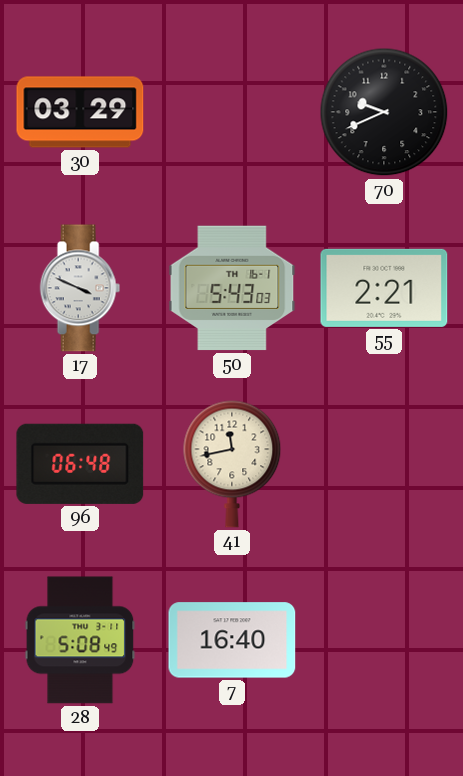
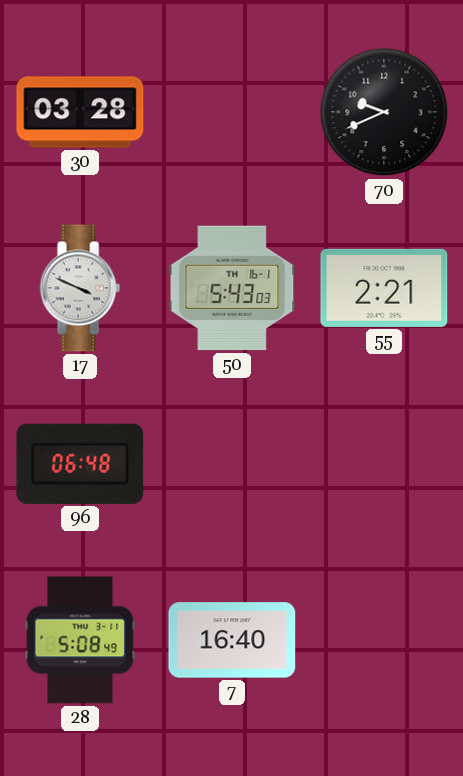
30: 03:29 -> 03:28 (80, 112)
41: 11:43 -> none (232, 464)
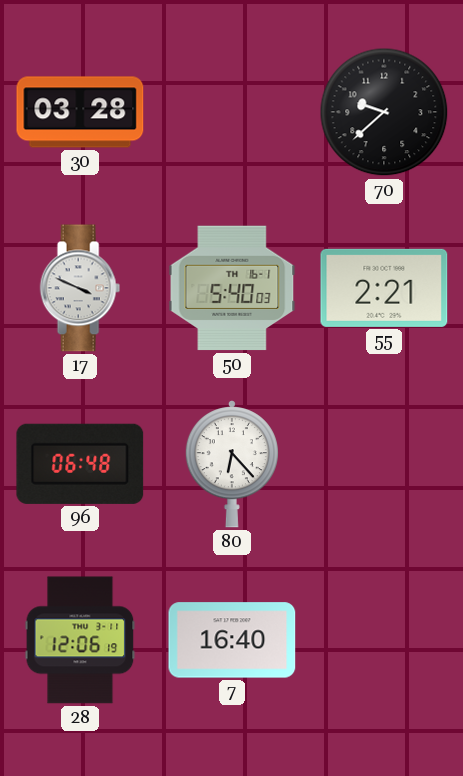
70: 9:41 -> 9:38 (384, 112)
50: 5:43 -> 5:40 (232, 288)
80: none -> 6:23 (232, 465)
28: 5:08 -> 12:06 (80, 640)
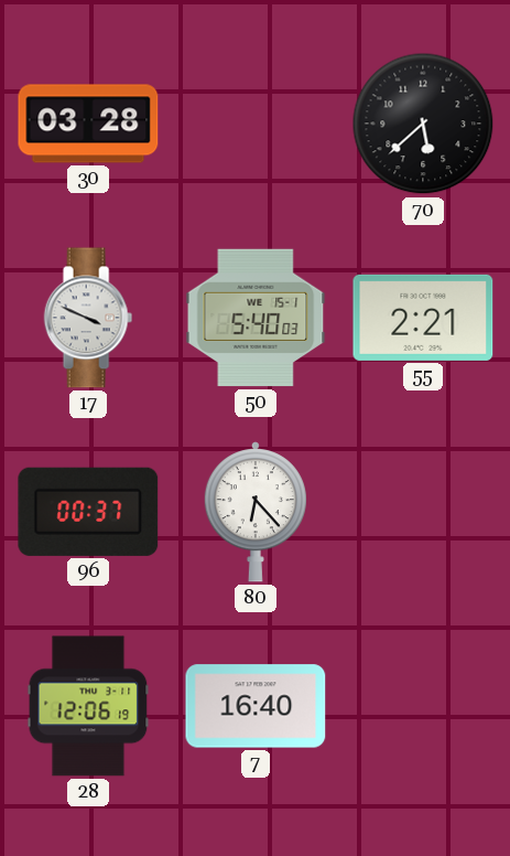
70: 9:38 -> 5:38 (423, 124)
50 date: TH 16-1 -> WE 15-1 (256, 318)
96: 06:48 -> 00:37 (88, 512)
